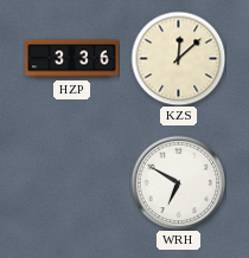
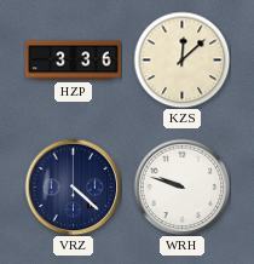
VRZ: none -> 4:22 (73, 186)
WRH: 6:50 -> 9:48 (181, 186)
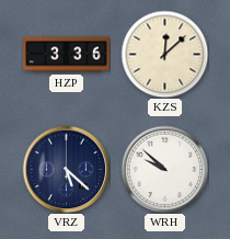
VRZ: 4:22 -> 5:22 (66, 169)
WRH: 9:48 -> 9:52 (164, 169)
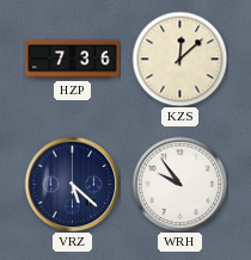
HZP: 3:36 -> 7:36 (73, 60)
WRH: 9:52 -> 9:54 (179, 184)
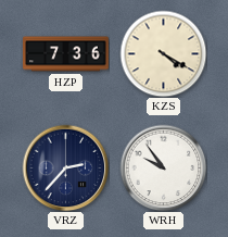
KZS: 12:08 -> 4:20 (163, 53)
VRZ: 5:22 -> 2:37 (65, 167)
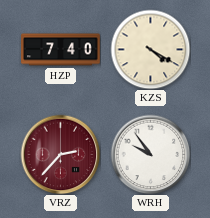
HZP: 7:36 -> 7:40 (61, 50)
VRZ dial: navy -> burgundy (60, 154)
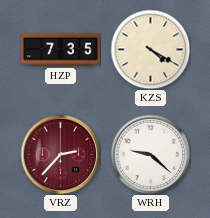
HZP: 7:40 -> 7:35 (61, 50)
WRH: 9:54 -> 9:22 (150, 154)
